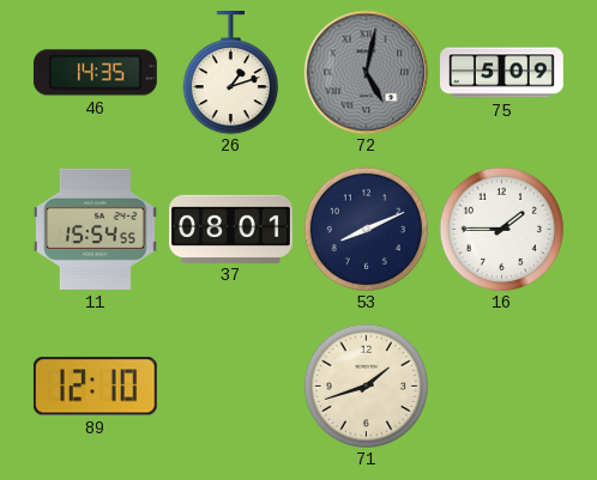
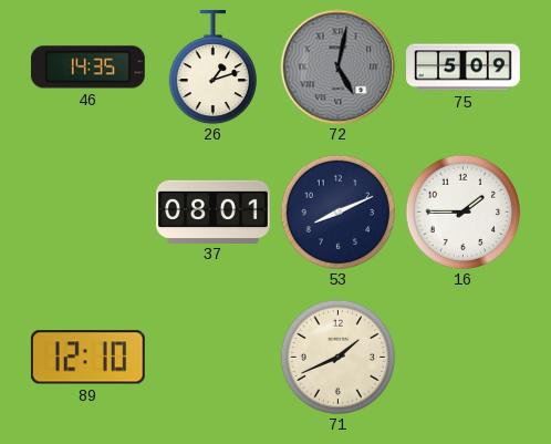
11: 15:54 -> none (95, 229)
71: 1:42 -> 1:41 (337, 357)
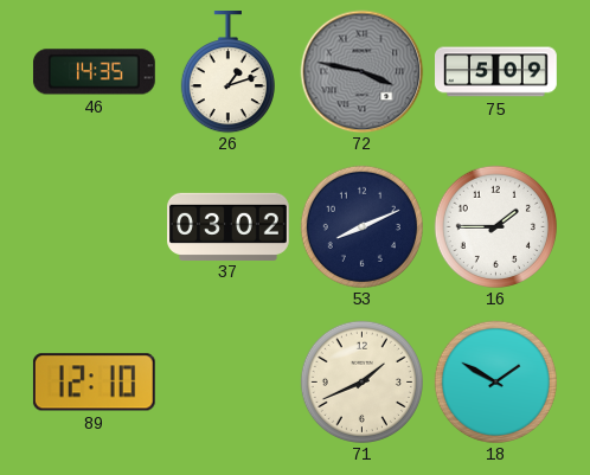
72: 5:02 -> 3:47 (361, 71)
37: 08:01 -> 03:02 (229, 226)
18: none -> 1:50 (495, 381)
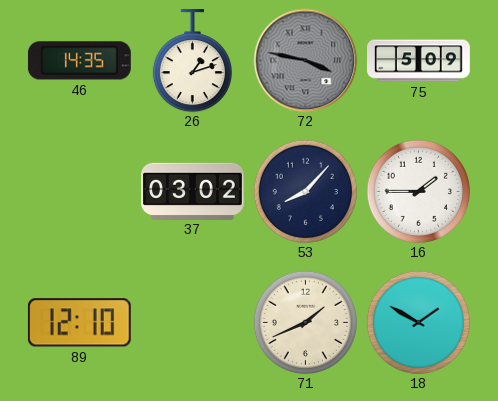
53: 8:11 -> 8:07 (305, 191)
